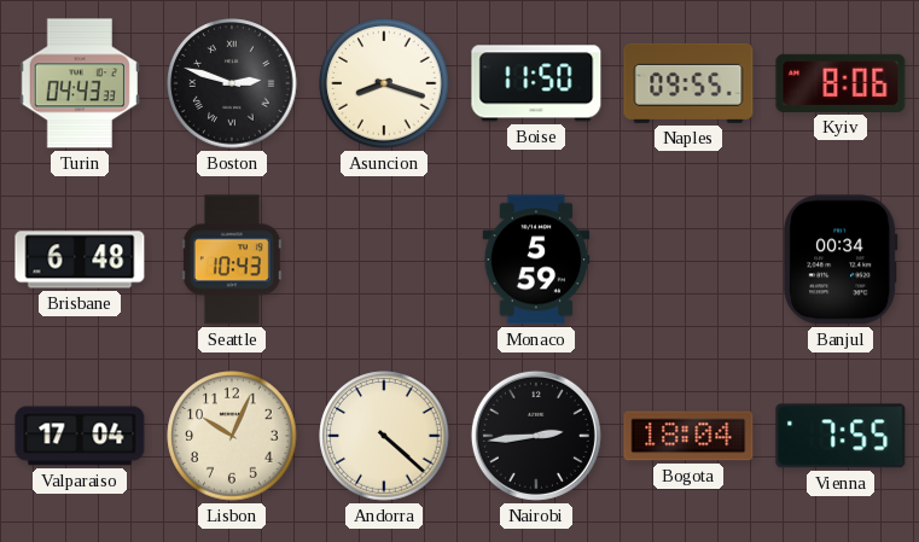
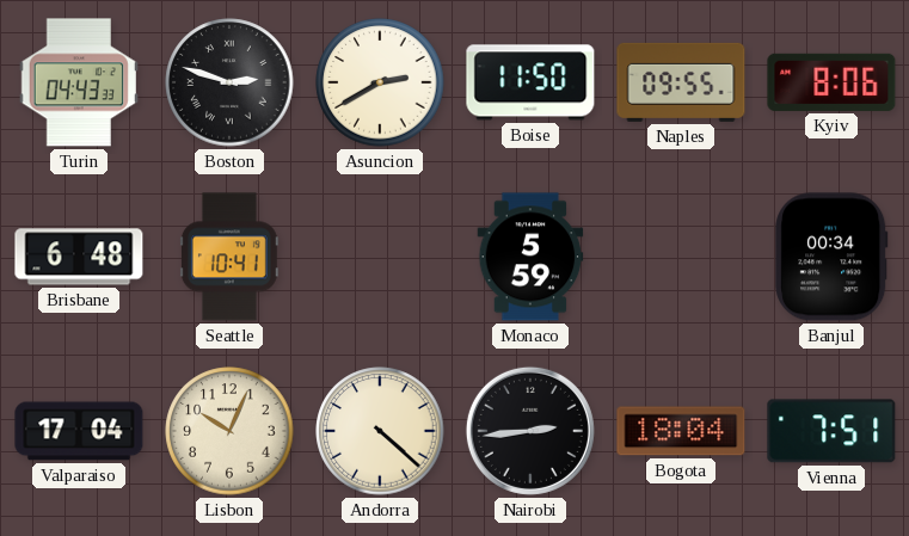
Asuncion: 8:18 -> 2:40 (380, 82)
Seattle: 10:43 -> 10:41 (229, 257)
Vienna: 7:55 -> 7:51 (831, 431)
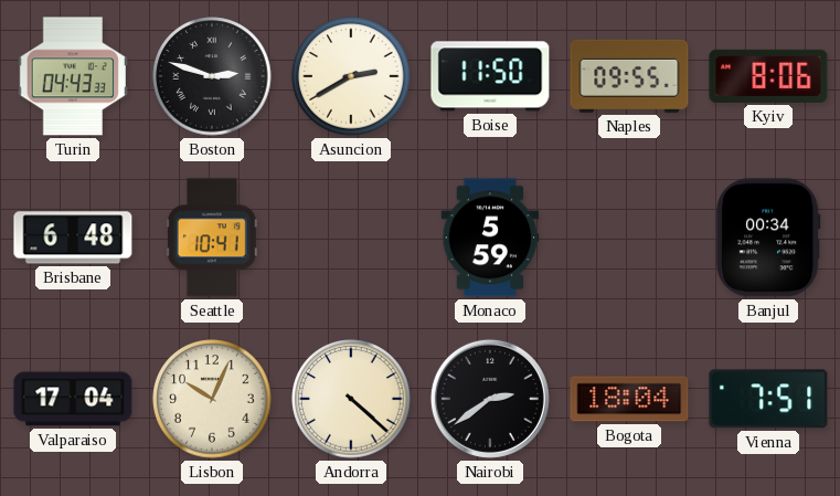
Nairobi: 2:44 -> 2:39 (490, 399)
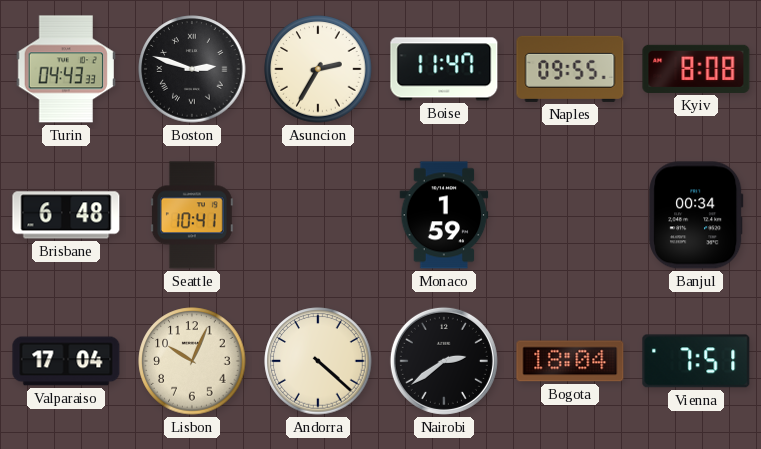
Asuncion: 2:40 -> 2:35 (318, 69)
Boise: 11:50 -> 11:47 (444, 69)
Kyiv: 8:06 -> 8:08 (696, 69)
Monaco: 5:59 -> 1:59 (444, 215)
